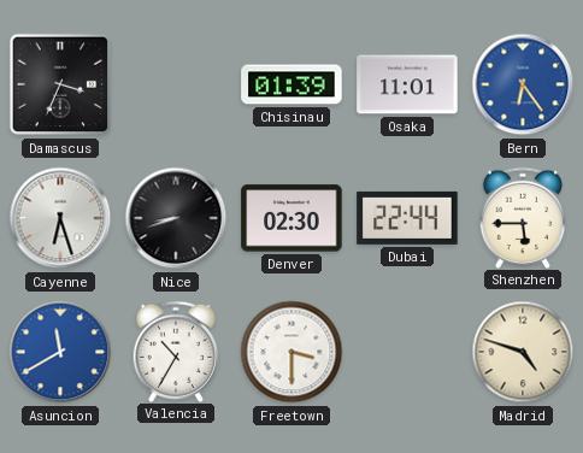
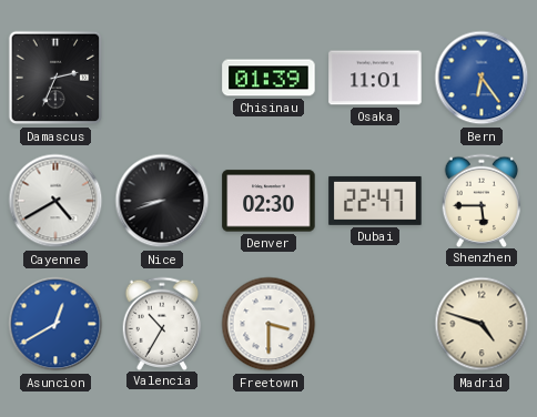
Damascus: 3:34 -> 2:34 (55, 78)
Cayenne: 6:27 -> 4:40 (55, 201)
Dubai: 22:44 -> 22:47 (375, 201)
Asuncion: 11:40 -> 12:40 (55, 324)
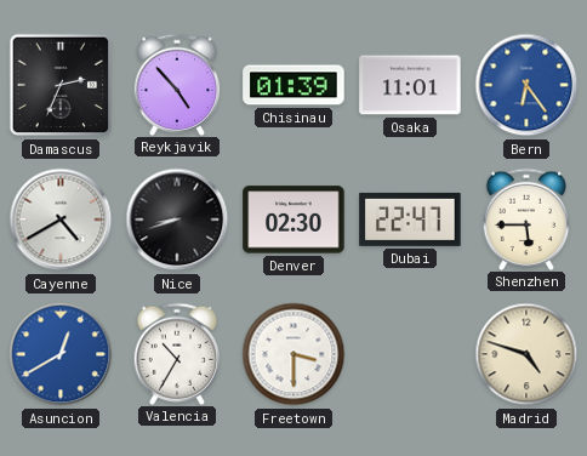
Reykjavik: none -> 4:53 (177, 84)
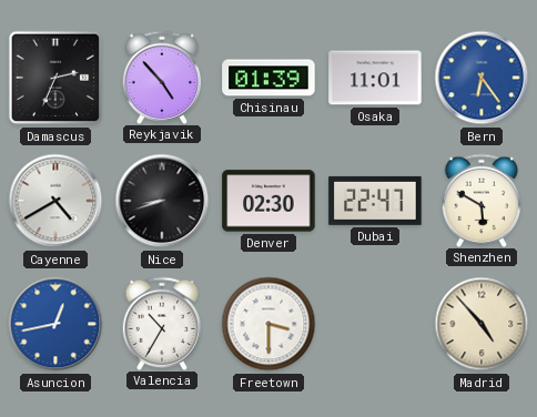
Shenzhen: 5:45 -> 5:50 (482, 200)
Asuncion: 12:40 -> 12:43 (55, 324)
Madrid: 4:48 -> 4:53 (482, 324)
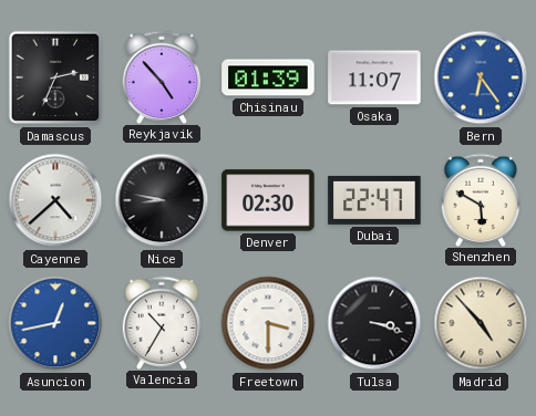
Osaka: 11:01 -> 11:07 (374, 77)
Cayenne: 4:40 -> 4:38 (55, 200)
Nice: 8:42 -> 8:47 (162, 200)
Tulsa: none -> 3:18 (374, 323)
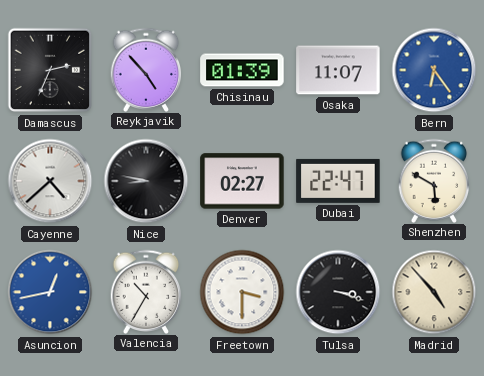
Denver: 02:30 -> 02:27 (242, 181)
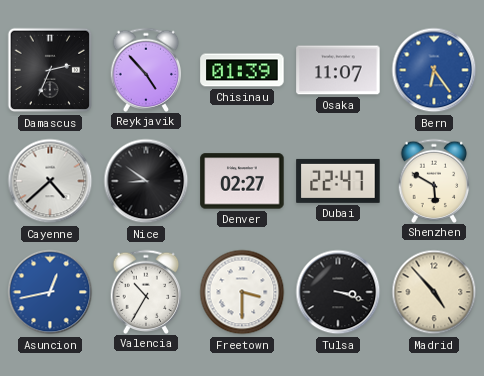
Nice: 8:47 -> 8:51 (146, 181)
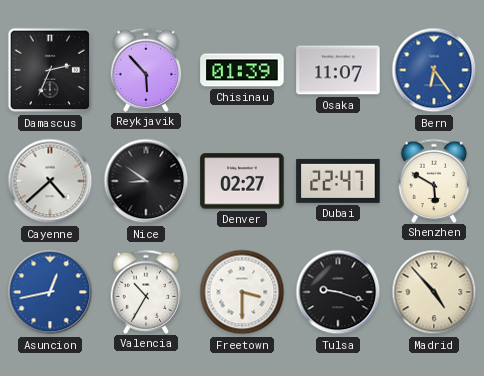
Reykjavik: 4:53 -> 5:53 (146, 69)
Tulsa: 3:18 -> 9:18 (338, 292)
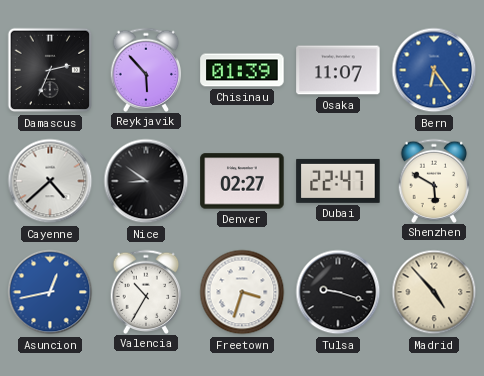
Freetown: 3:30 -> 3:33 (242, 292)
